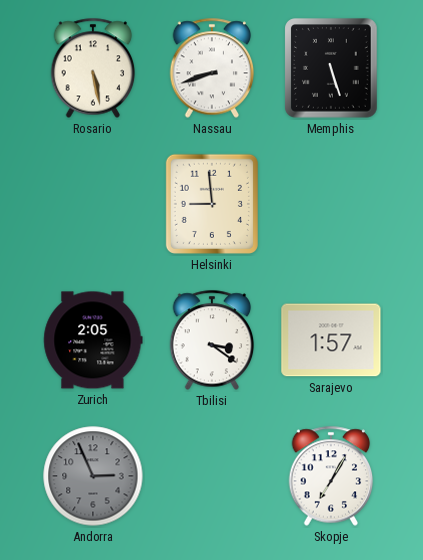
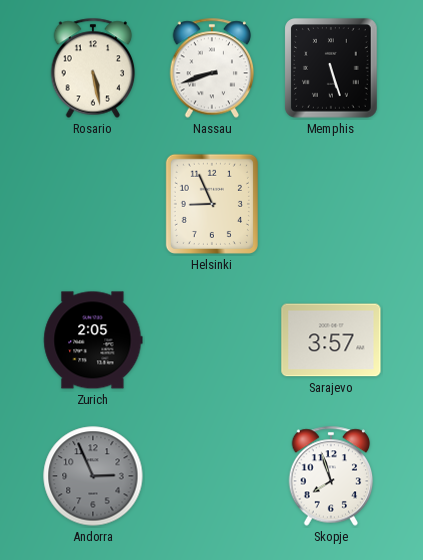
Helsinki: 8:59 -> 8:56 (212, 204)
Tbilisi: 3:21 -> none (212, 340)
Sarajevo: 1:57 -> 3:57 (331, 340)
Skopje: 7:05 -> 7:57 (331, 476)
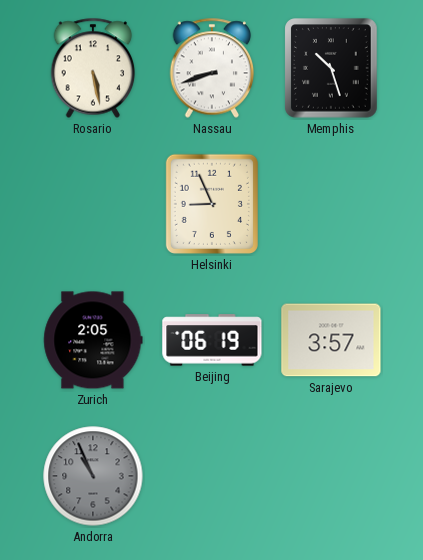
Memphis: 5:27 -> 10:27 (331, 68)
Beijing: none -> 06:19 (212, 340)
Andorra: 2:56 -> 10:56 (93, 476)
Skopje: 7:57 -> none (331, 476)
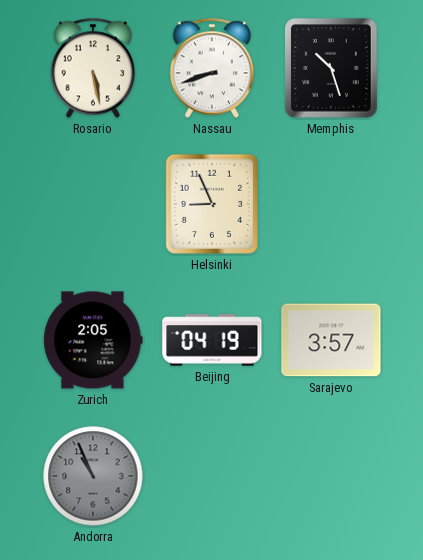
Beijing: 06:19 -> 04:19 (212, 340)
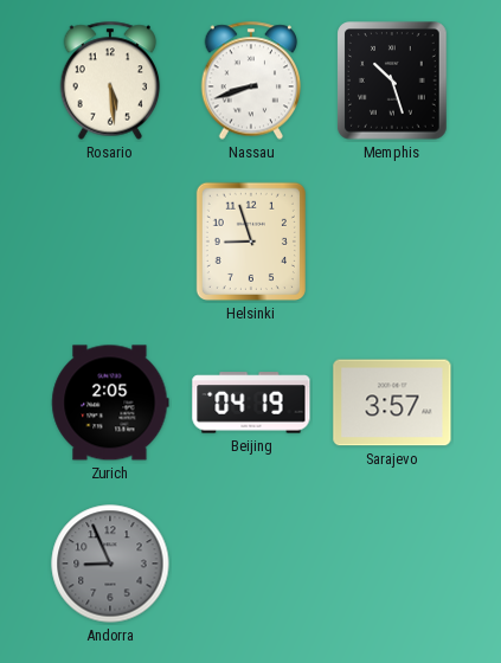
Rosario: 5:28 -> 5:29 (110, 81)
Helsinki: 8:56 -> 8:57 (251, 242)
Andorra: 10:56 -> 8:56 (110, 564)
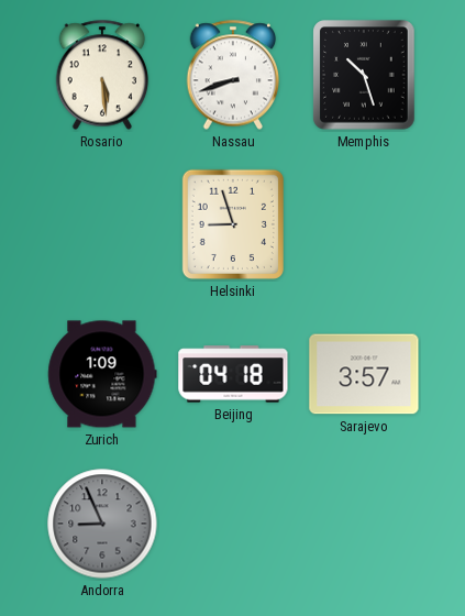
Zurich: 2:05 -> 1:09 (102, 374)
Beijing: 04:19 -> 04:18 (233, 374)
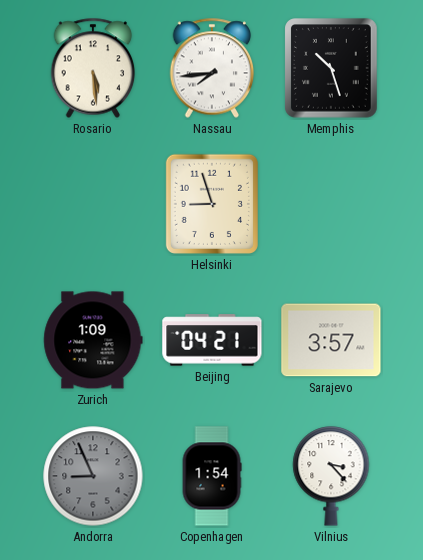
Nassau: 8:42 -> 7:44 (212, 68)
Beijing: 04:18 -> 04:21 (212, 340)
Copenhagen: none -> 1:54 (212, 476)
Vilnius: none -> 3:23 (331, 476)
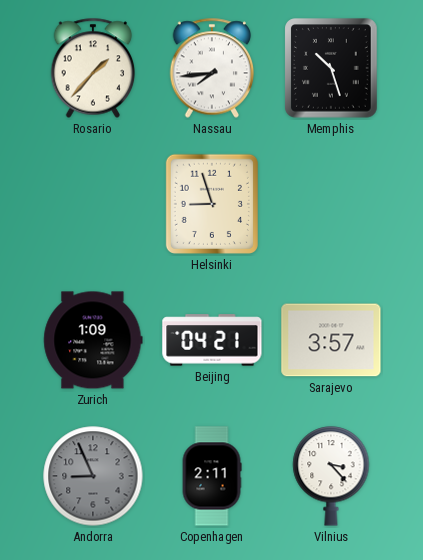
Rosario: 5:29 -> 1:37 (93, 68)
Copenhagen: 1:54 -> 2:11 (212, 476)
